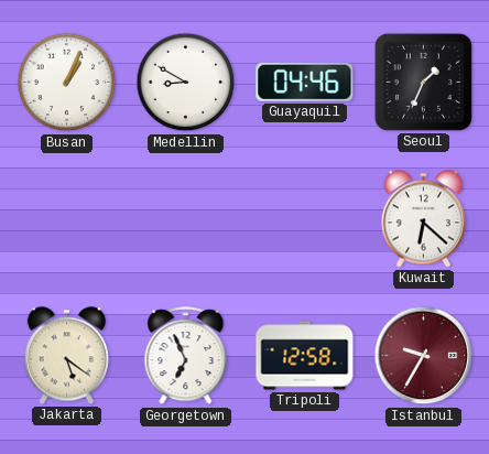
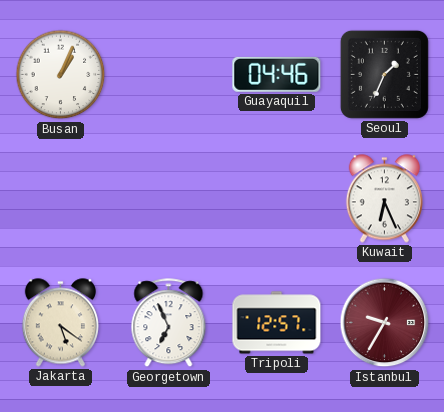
Medellin: 8:50 -> none (186, 83)
Kuwait: 6:22 -> 6:26 (384, 199)
Tripoli: 12:58 -> 12:57 (277, 323)
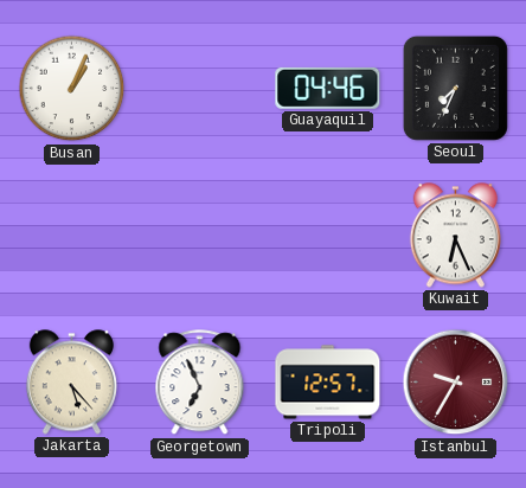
Seoul: 1:34 -> 7:34 (455, 88)
Jakarta: 5:21 -> 5:23 (71, 383)
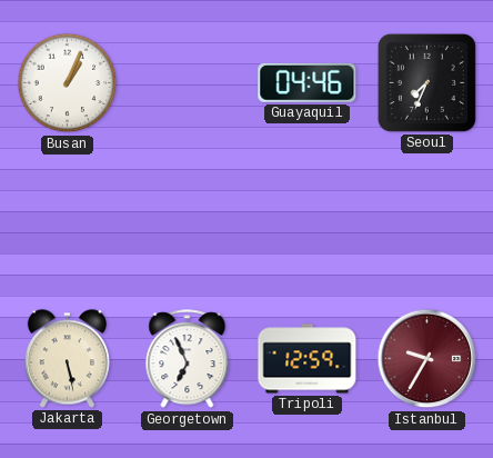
Kuwait: 6:26 -> none (455, 236)
Jakarta: 5:23 -> 5:28 (67, 359)
Tripoli: 12:57 -> 12:59 (308, 359)
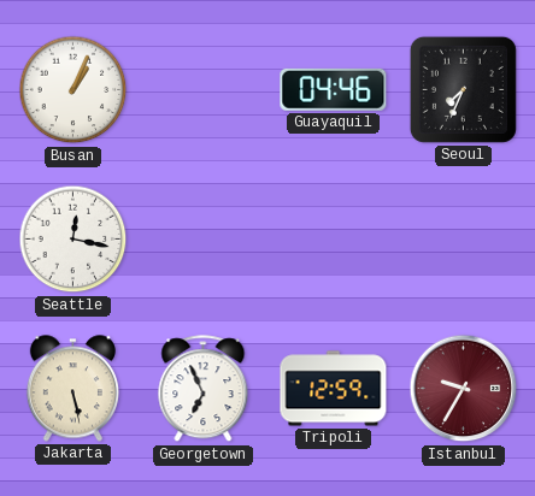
Seattle: none -> 12:17 (74, 240)
